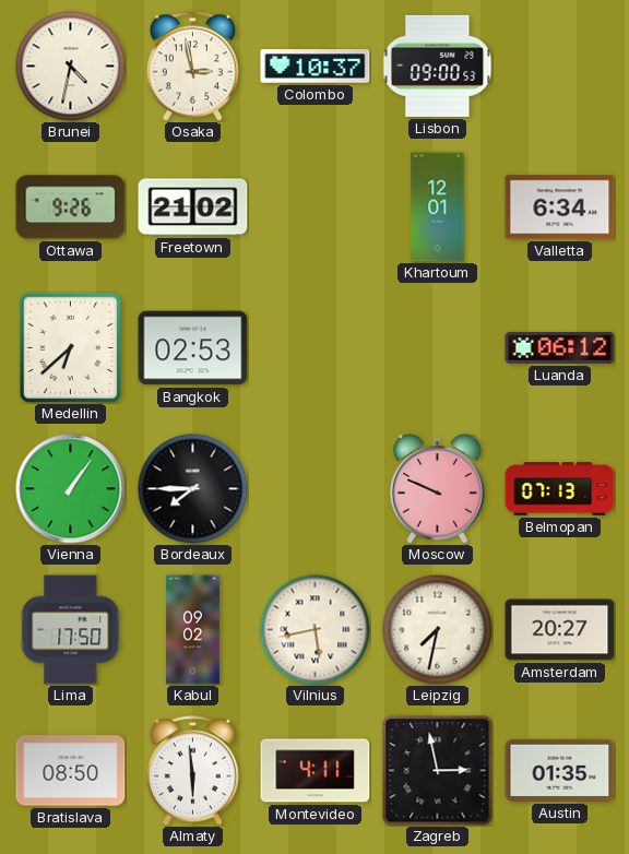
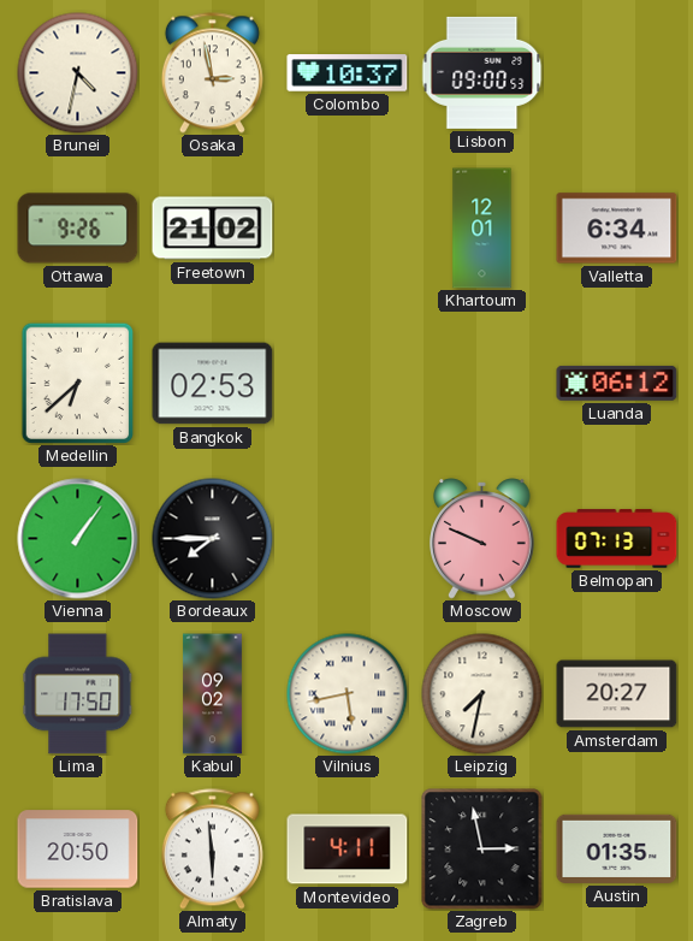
Bratislava: 08:50 -> 20:50 (78, 850)
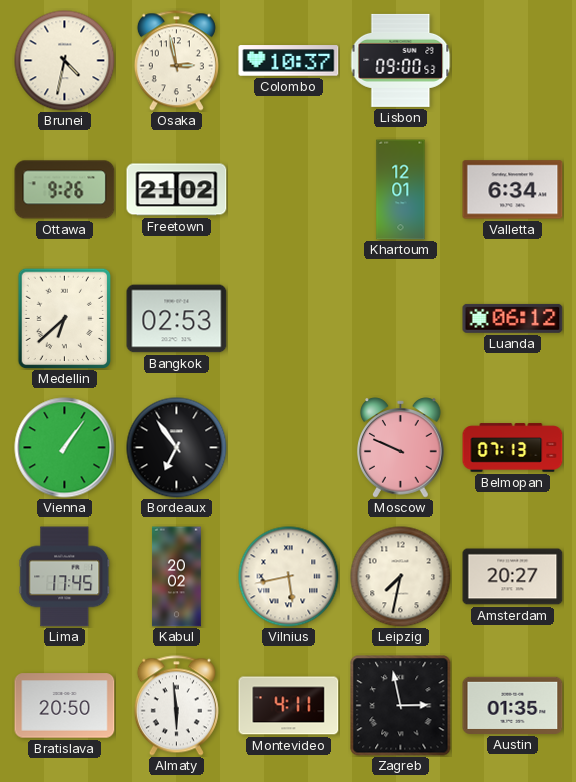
Bordeaux: 7:45 -> 6:54 (177, 448)
Lima: 17:50 -> 17:45 (65, 577)
Kabul: 09:02 -> 20:02 (176, 577)
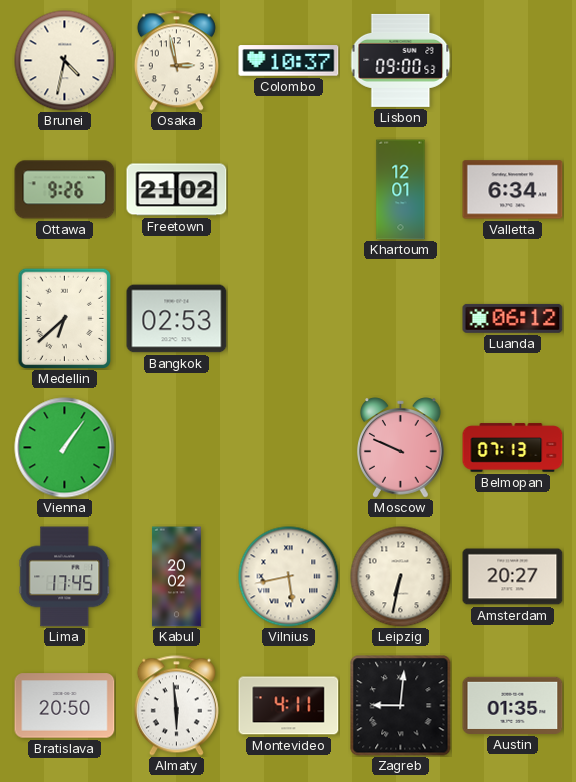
Bordeaux: 6:54 -> none (177, 448)
Leipzig: 7:32 -> 6:32 (401, 577)
Zagreb: 2:58 -> 9:01 (401, 706)
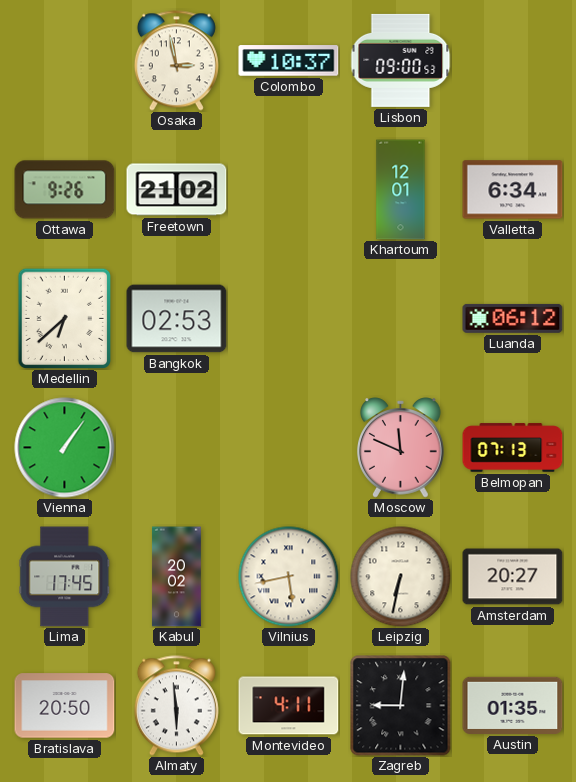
Brunei: 4:32 -> none (65, 61)
Moscow: 9:49 -> 11:49 (401, 448)
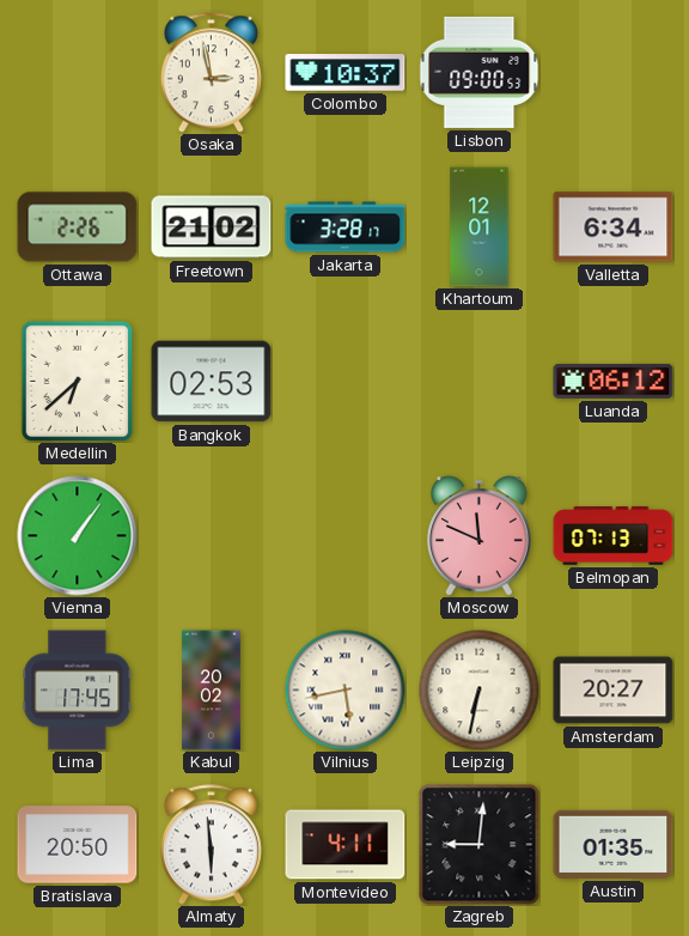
Ottawa: 9:26 -> 2:26 (78, 227)
Jakarta: none -> 3:28 (346, 227)
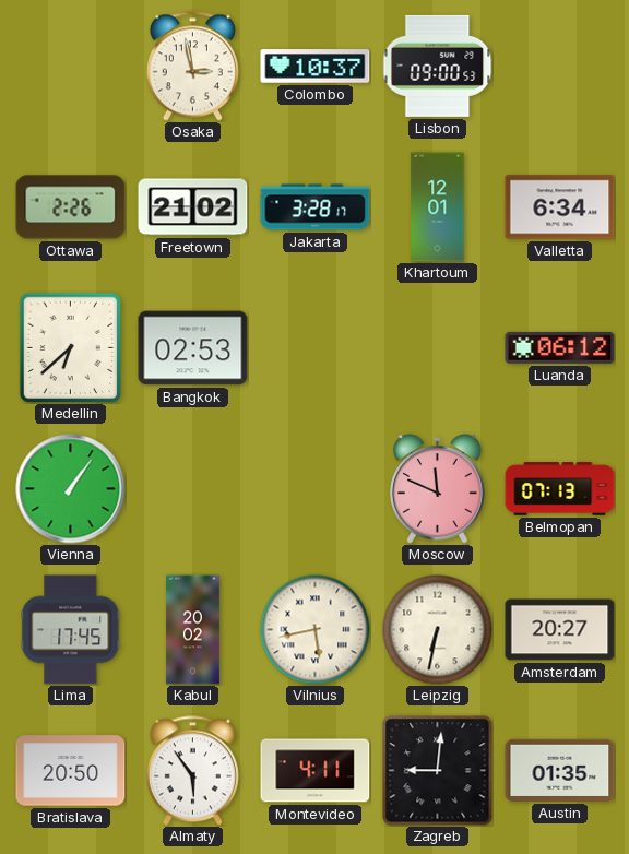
Almaty: 5:59 -> 5:54 (192, 771)
